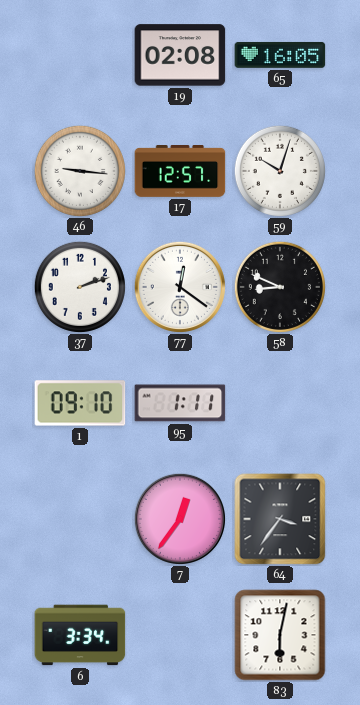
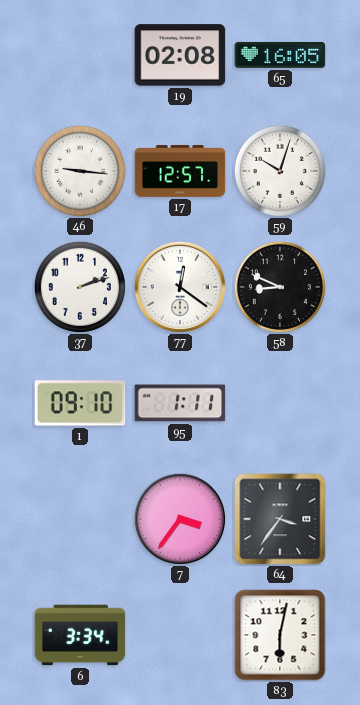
7: 12:36 -> 3:36 (180, 519)
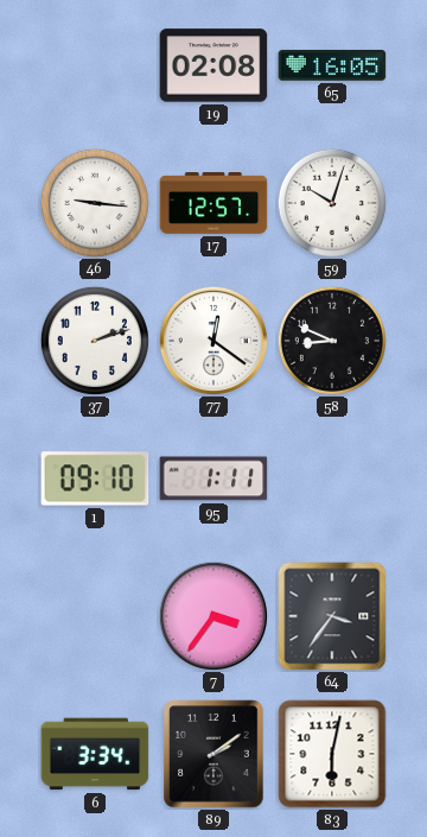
89: none -> 2:09 (213, 754)
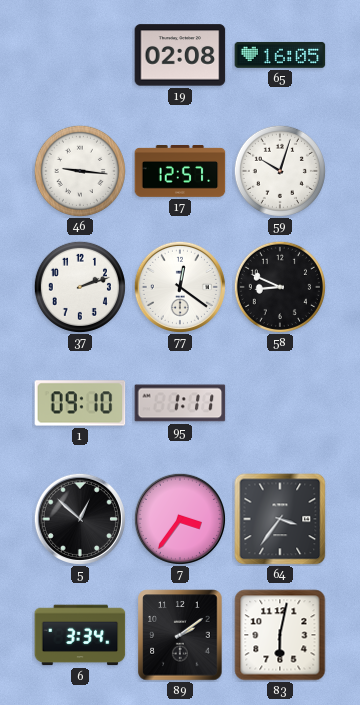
5: none -> 12:52 (80, 519)
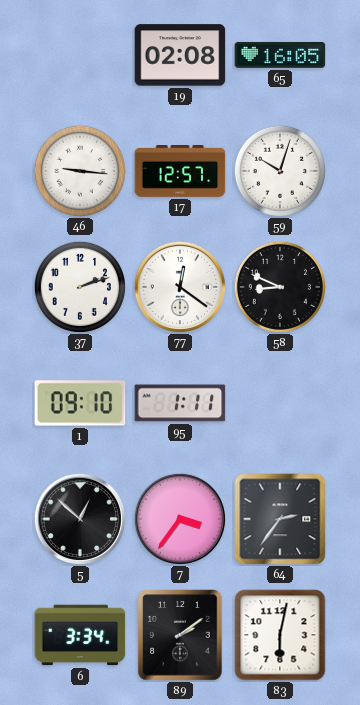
64: 3:36 -> 2:36 (280, 519)
